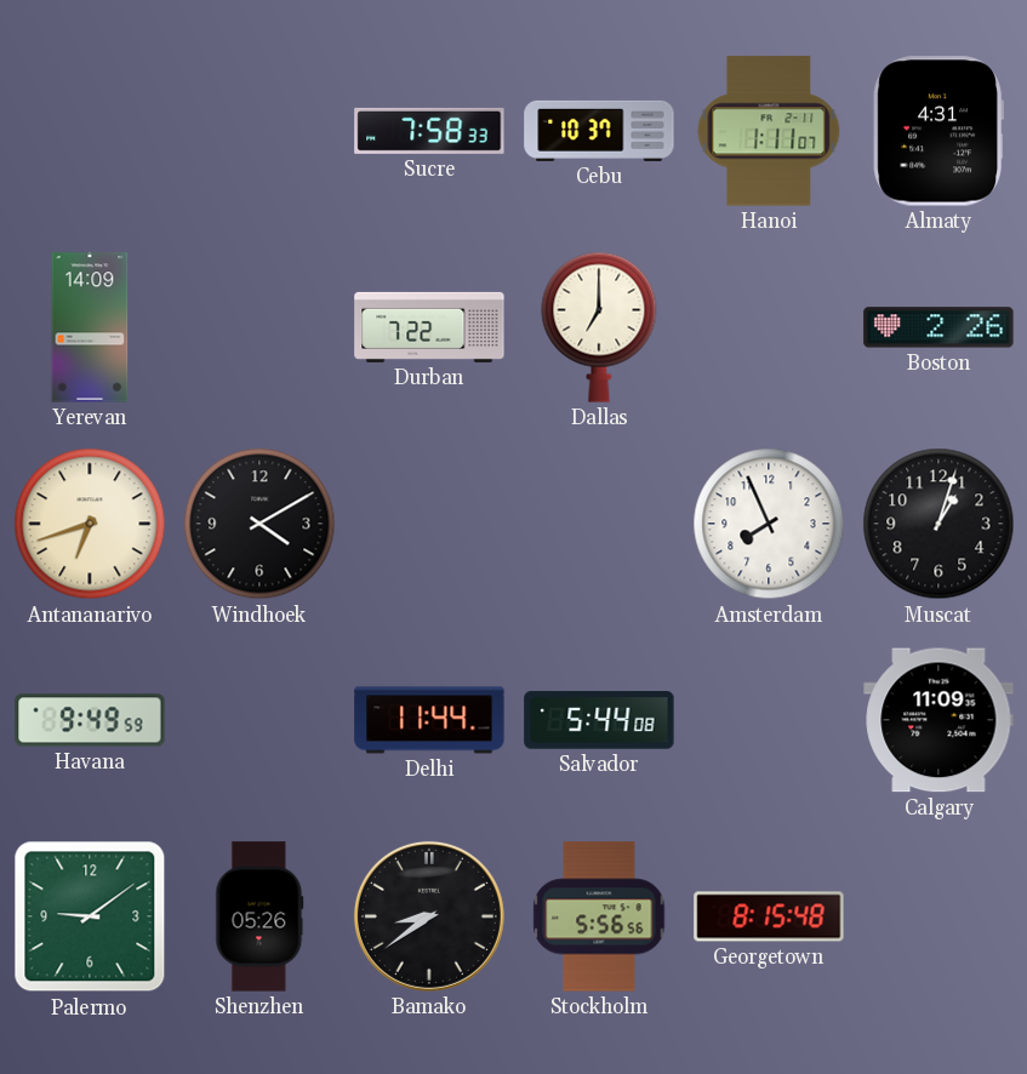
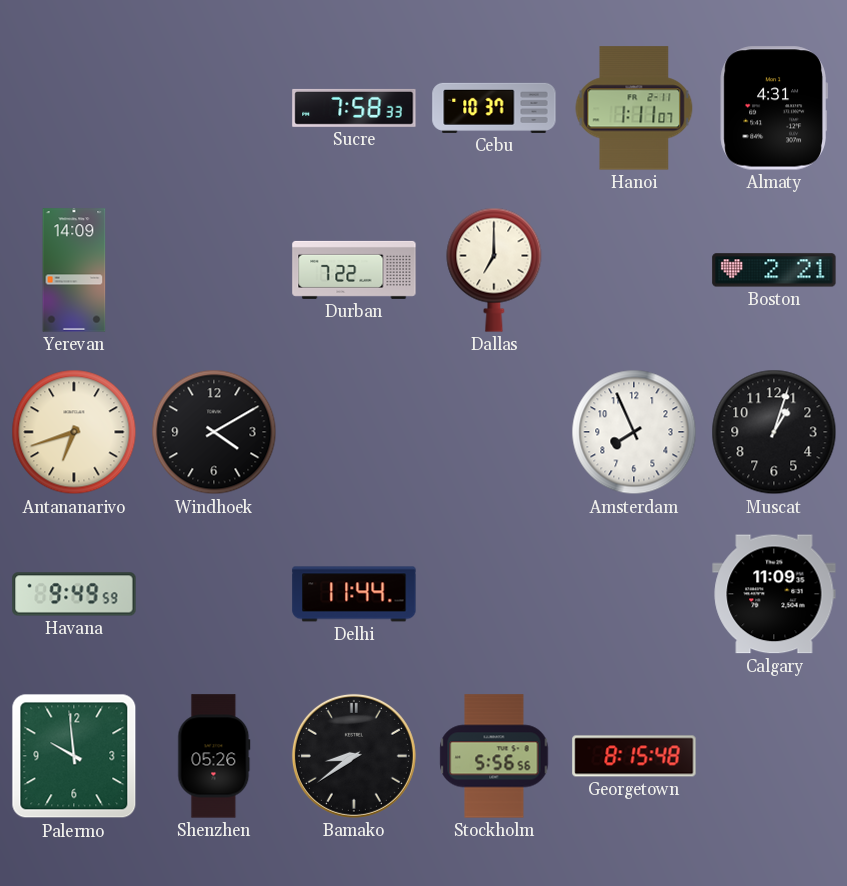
Boston: 2:26 -> 2:21 (774, 270)
Salvador: 5:44 -> none (599, 720)
Palermo: 9:09 -> 9:59 (74, 756)
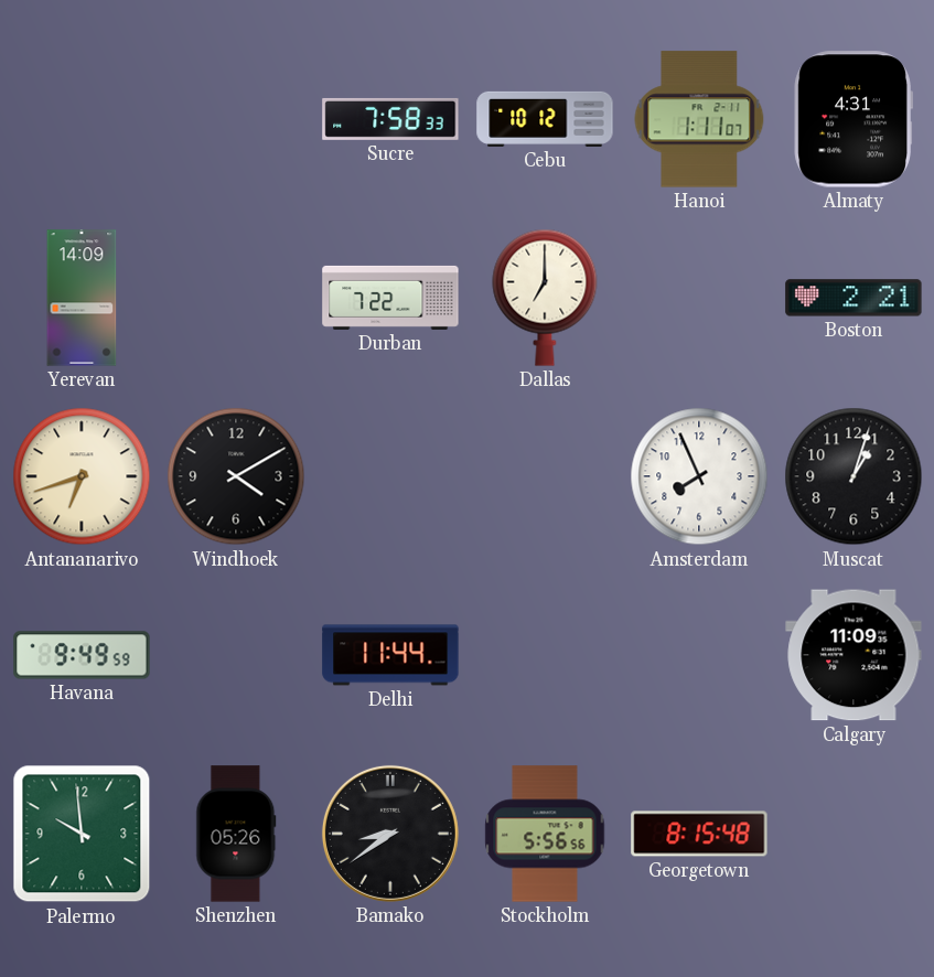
Cebu: 10:37 -> 10:12 (545, 119)
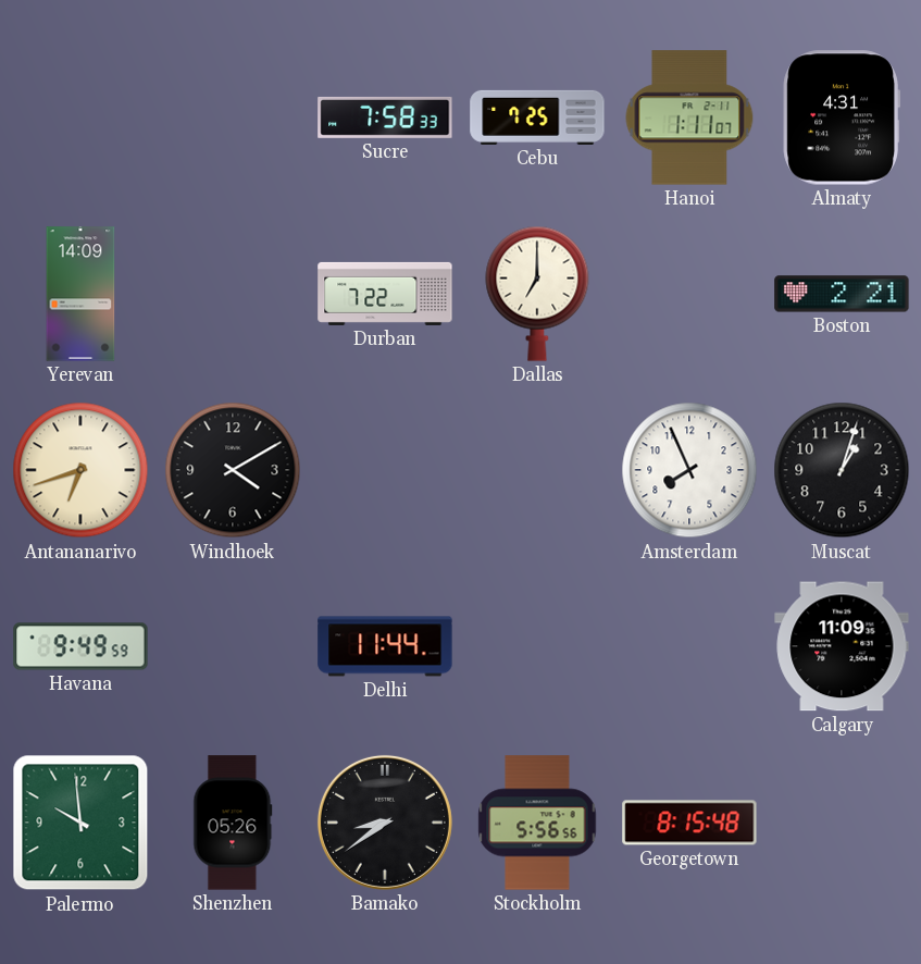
Cebu: 10:12 -> 7:25 (537, 118)
